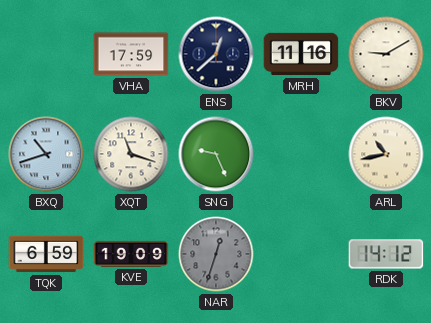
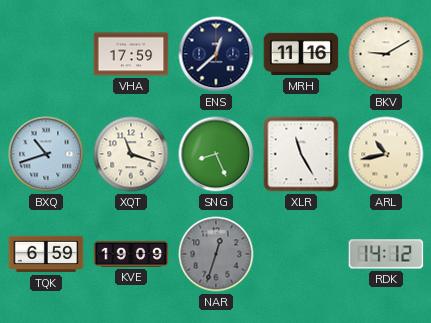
SNG: 9:26 -> 8:26 (216, 154)
XLR: none -> 11:25 (301, 154)
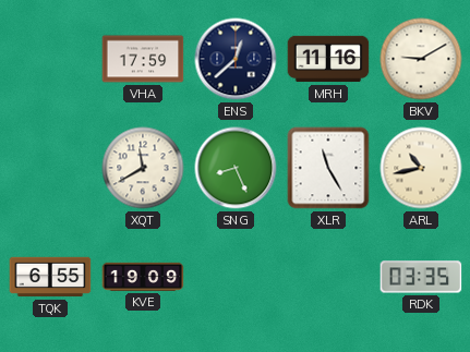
BXQ: 10:42 -> none (46, 154)
XQT: 11:18 -> 11:40 (143, 168)
TQK: 6:59 -> 6:55 (50, 277)
NAR: 12:33 -> none (216, 254)
RDK: 14:12 -> 03:35 (421, 277)
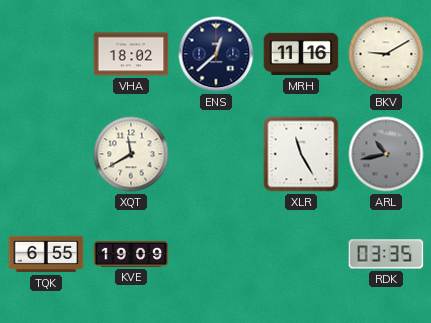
VHA: 17:59 -> 18:02 (131, 54)
SNG: 8:26 -> none (236, 168)
ARL dial: cream -> grey (386, 154)
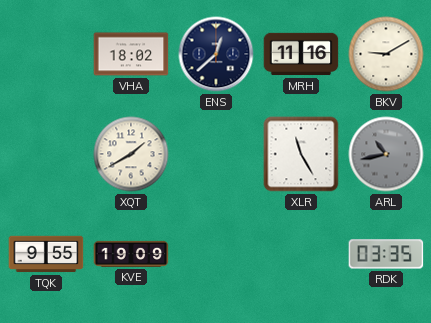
XQT: 11:40 -> 1:40 (131, 154)
TQK: 6:55 -> 9:55 (46, 254)
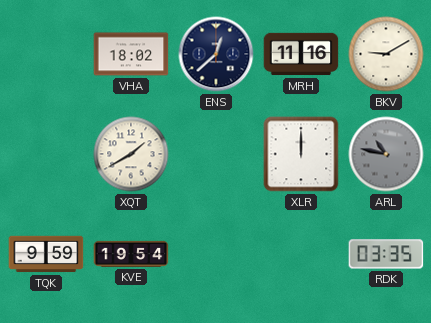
XLR: 11:25 -> 12:00 (301, 154)
ARL: 10:43 -> 10:47 (386, 154)
TQK: 9:55 -> 9:59 (46, 254)
KVE: 19:09 -> 19:54 (131, 254)
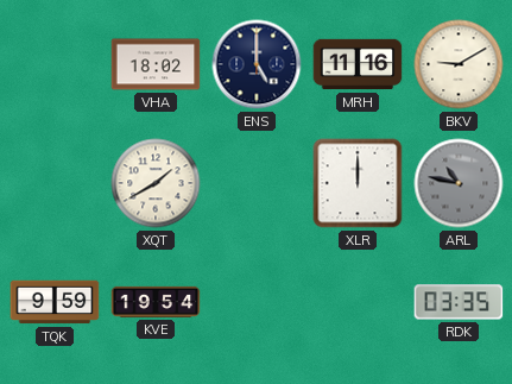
ENS: 12:38 -> 5:00 (257, 64)
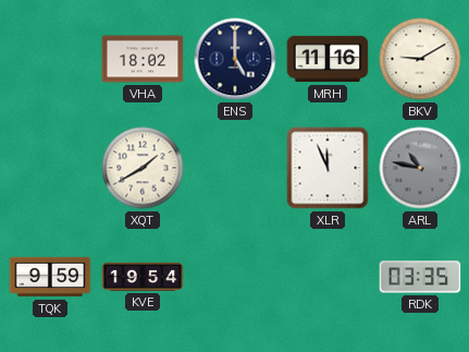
XLR: 12:00 -> 11:56 (328, 168)
